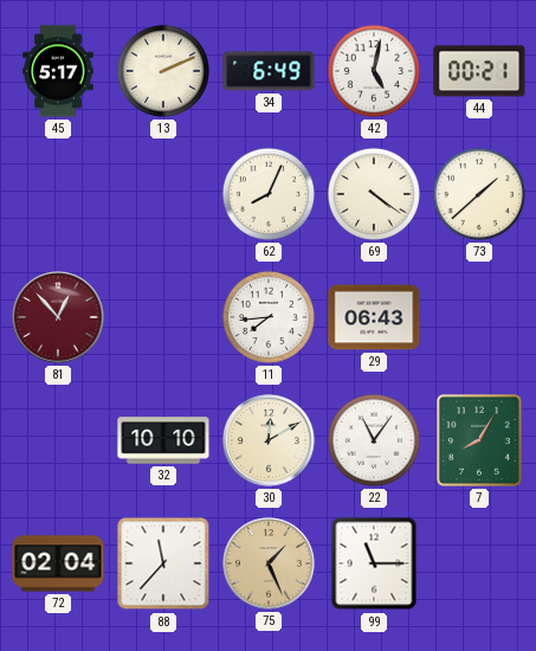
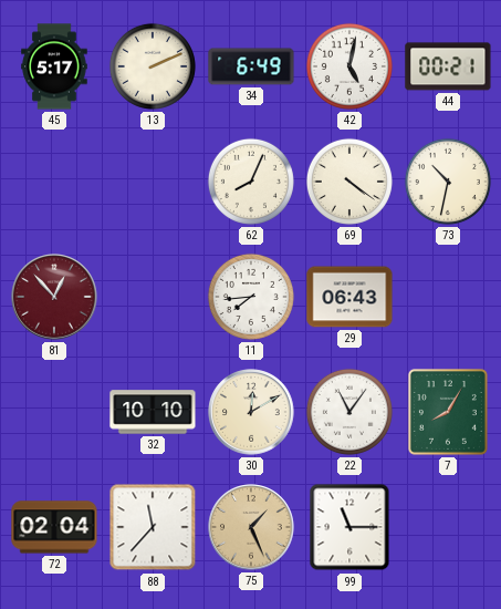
73: 1:38 -> 10:32 (448, 182)
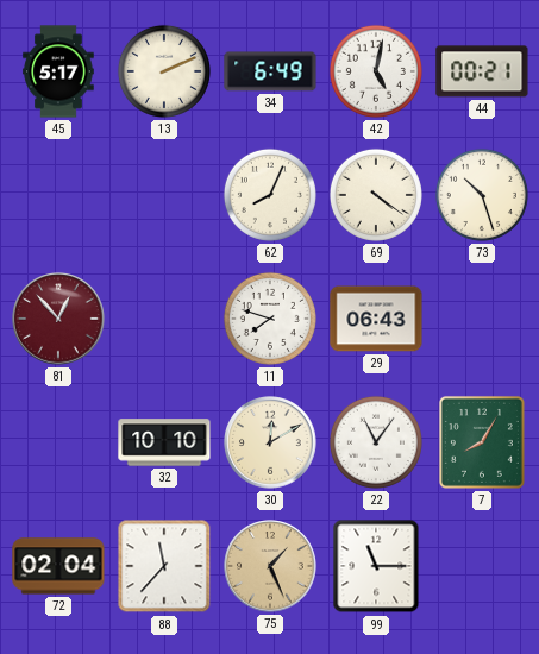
73: 10:32 -> 10:27 (482, 195)
11: 7:44 -> 7:48 (270, 319)
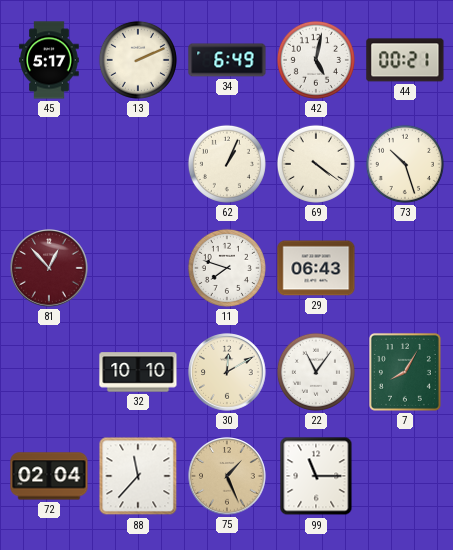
62: 8:04 -> 1:04 (227, 164)
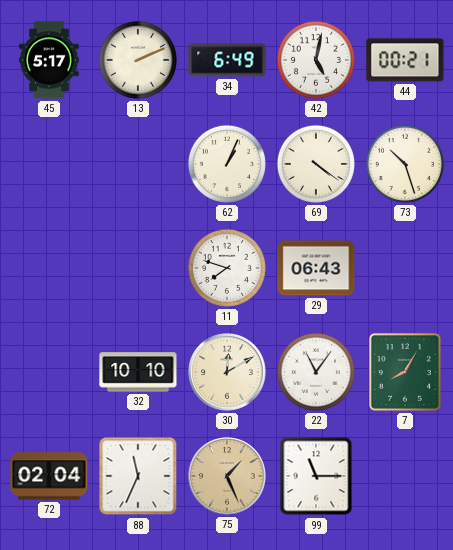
81: 12:53 -> none (49, 268)
88: 11:37 -> 11:34 (138, 476)
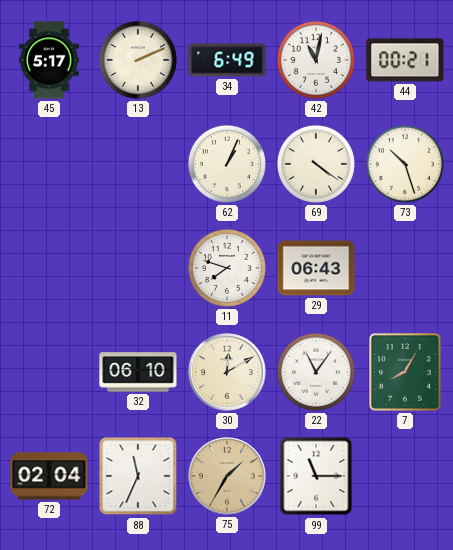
42: 5:02 -> 11:02 (316, 60)
32: 10:10 -> 06:10 (138, 372)
75: 1:26 -> 1:35 (227, 476)
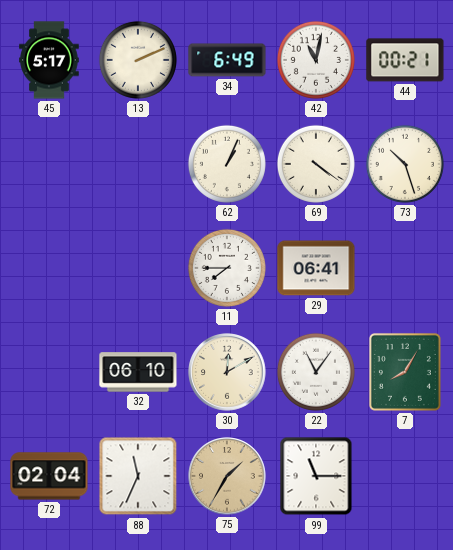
11: 7:48 -> 7:45 (227, 268)
29: 06:43 -> 06:41 (316, 268)
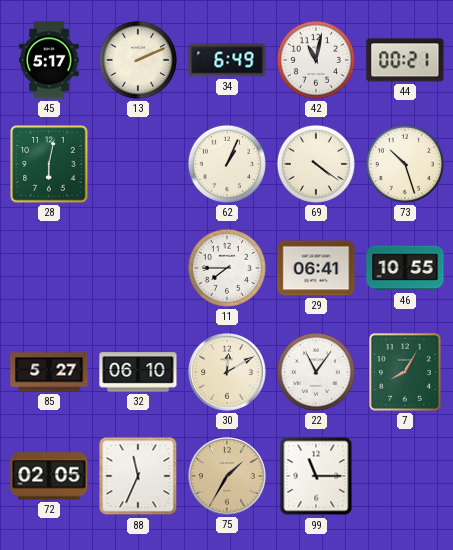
28: none -> 6:02 (49, 164)
46: none -> 10:55 (405, 268)
85: none -> 5:27 (49, 372)
72: 02:04 -> 02:05 (49, 476)
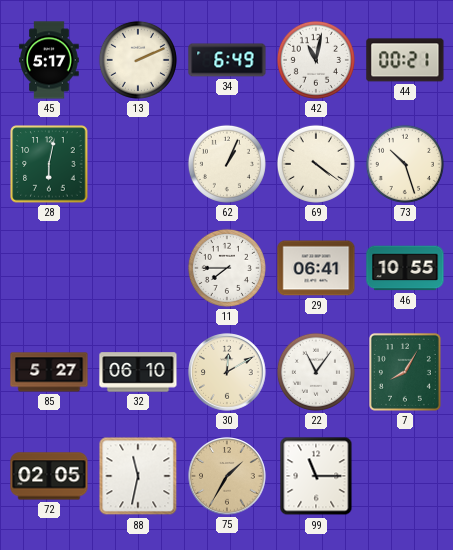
88: 11:34 -> 11:32 (138, 476)
